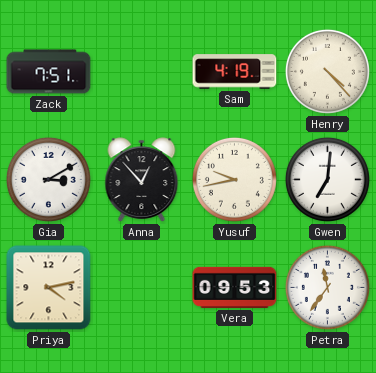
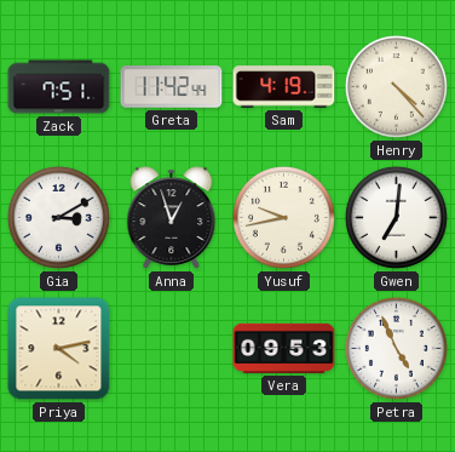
Greta: none -> 11:42 (172, 87)
Anna: 12:53 -> 12:57 (172, 218)
Petra: 11:36 -> 4:56 (396, 348)
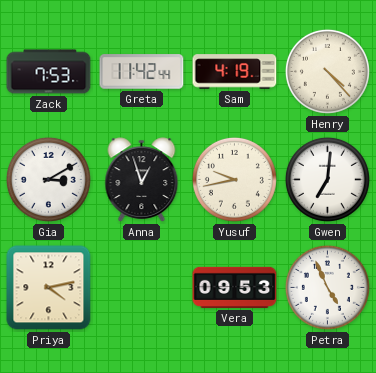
Zack: 7:51 -> 7:53 (49, 72)
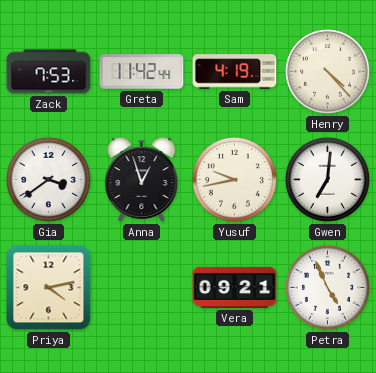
Gia: 3:10 -> 3:39 (48, 179)
Vera: 09:53 -> 09:21 (235, 287)
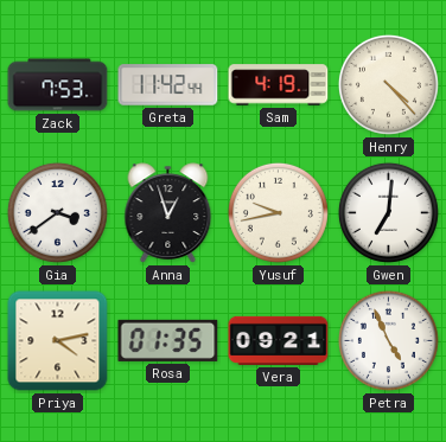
Rosa: none -> 01:35 (168, 340)
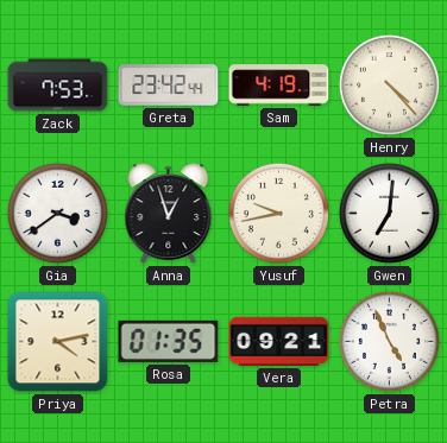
Greta: 11:42 -> 23:42 (169, 86)
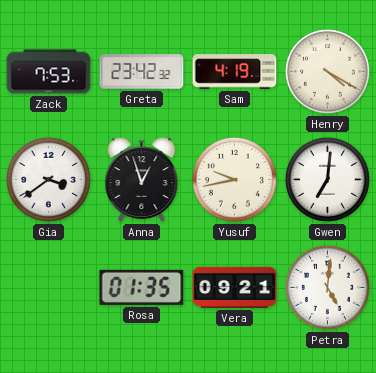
Greta: 23:42:44 -> 23:42:32 (142, 72)
Henry: 4:23 -> 4:20 (327, 71)
Priya: 4:13 -> none (58, 342)
Petra: 4:56 -> 5:01 (327, 287)
